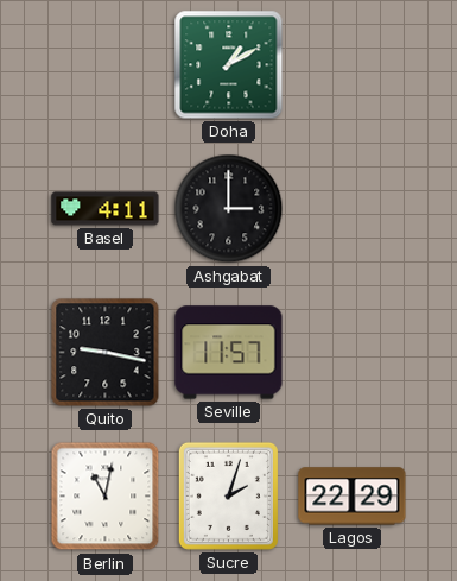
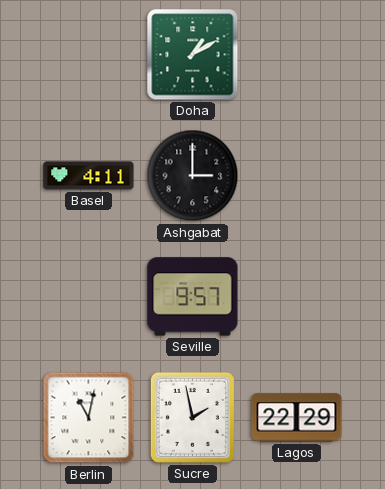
Quito: 9:17 -> none (106, 353)
Seville: 11:57 -> 9:57 (193, 297)
Sucre: 2:03 -> 1:58 (192, 417)
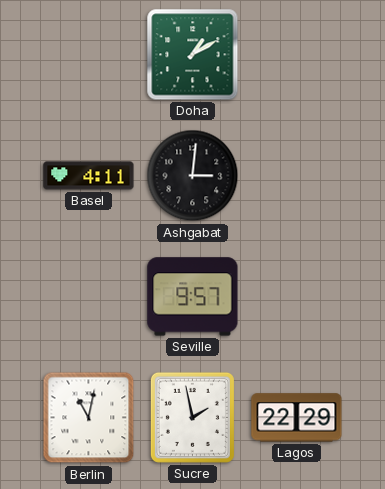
Ashgabat: 3:00 -> 3:01 (193, 176)
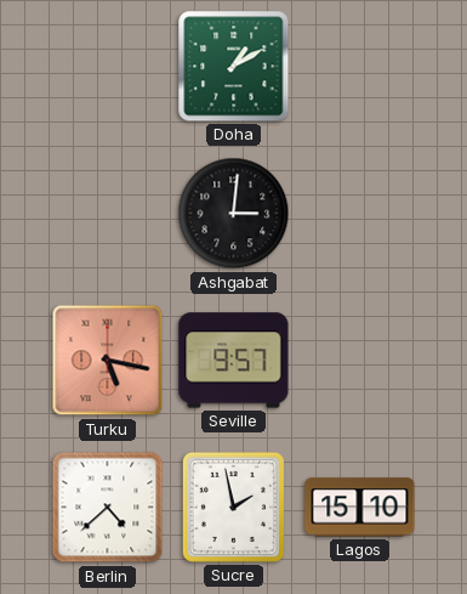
Basel: 4:11 -> none (89, 176)
Turku: none -> 5:17 (108, 361)
Berlin: 11:02 -> 4:38 (108, 508)
Lagos: 22:29 -> 15:10 (360, 508)
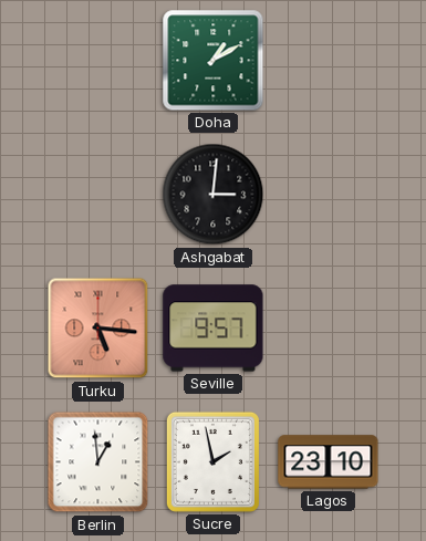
Turku: 5:17 -> 5:16 (98, 329)
Berlin: 4:38 -> 12:59 (98, 462)
Lagos: 15:10 -> 23:10 (329, 462)
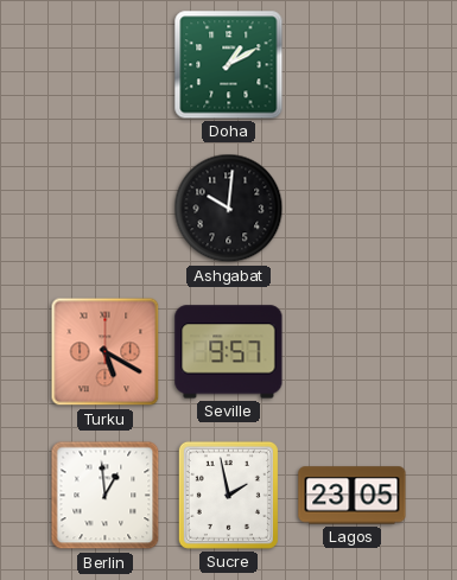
Ashgabat: 3:01 -> 10:01 (229, 209)
Turku: 5:16 -> 5:20 (106, 352)
Lagos: 23:10 -> 23:05 (353, 496)
